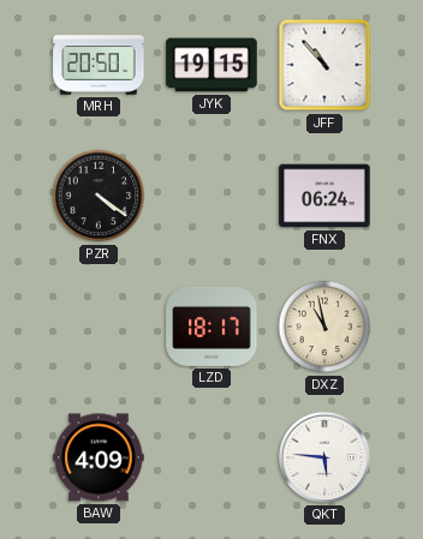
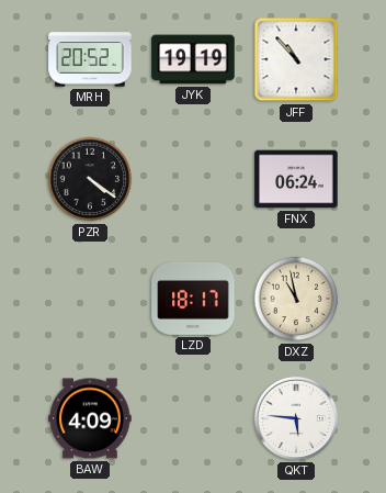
MRH: 20:50 -> 20:52 (90, 59)
JYK: 19:15 -> 19:19 (193, 59)
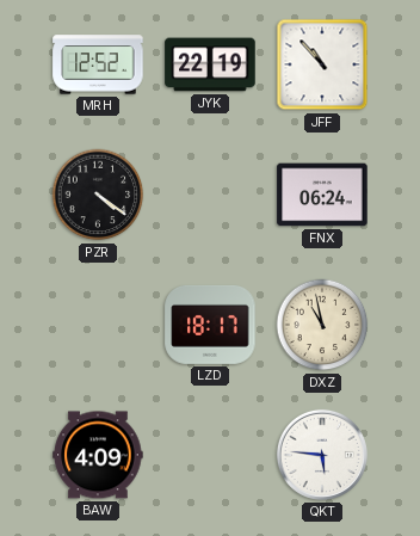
MRH: 20:52 -> 12:52 (98, 64)
JYK: 19:19 -> 22:19 (210, 64)
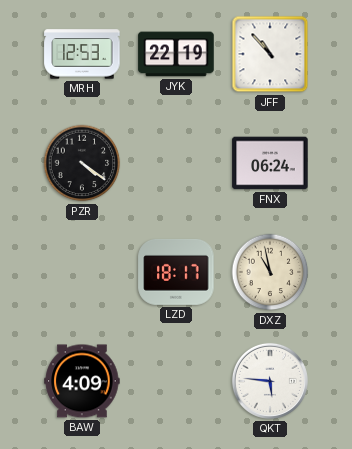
MRH: 12:52 -> 12:53 (82, 54)
